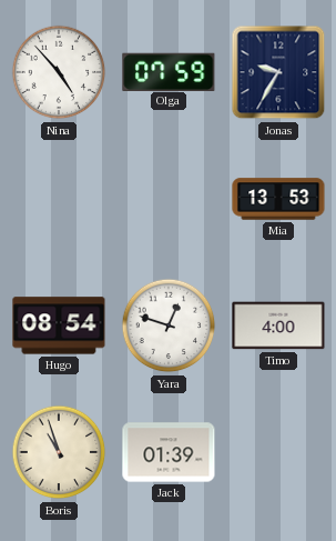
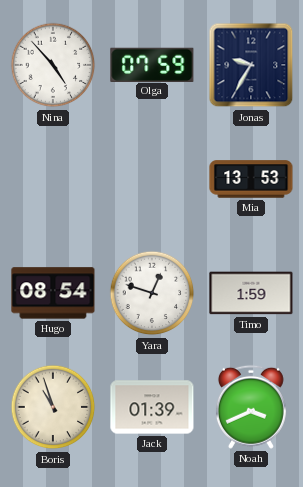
Timo: 4:00 -> 1:59 (251, 293)
Noah: none -> 3:41 (251, 407)
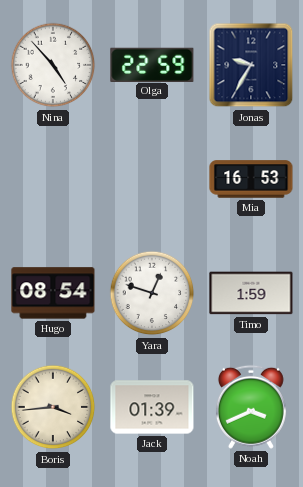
Olga: 07:59 -> 22:59 (152, 64)
Mia: 13:53 -> 16:53 (251, 179)
Boris: 10:57 -> 3:44 (53, 407)
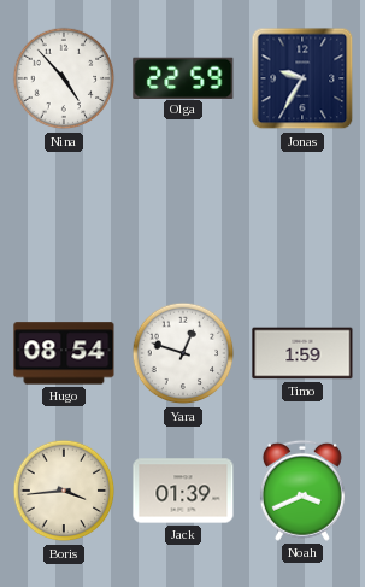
Mia: 16:53 -> none (251, 179)
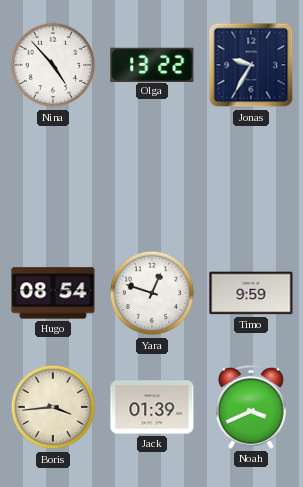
Olga: 22:59 -> 13:22 (152, 64)
Timo: 1:59 -> 9:59 (251, 293)
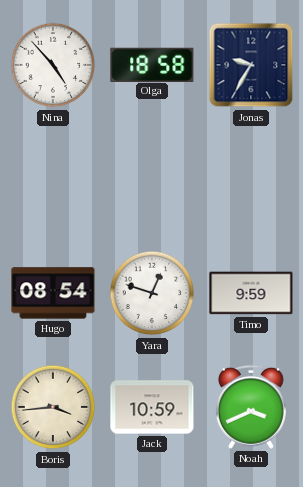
Olga: 13:22 -> 18:58 (152, 64)
Jack: 01:39 -> 10:59 (152, 407)
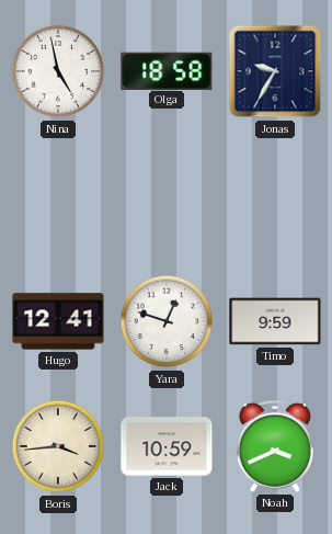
Nina: 4:53 -> 4:58 (58, 71)
Hugo: 08:54 -> 12:41 (58, 321)
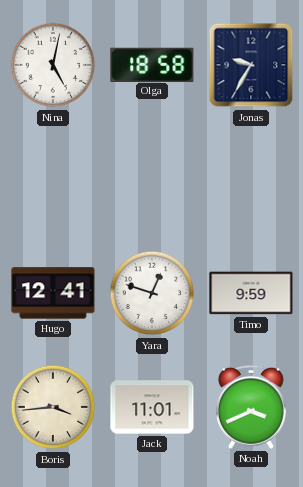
Nina: 4:58 -> 5:02 (53, 65)
Jack: 10:59 -> 11:01 (152, 407)
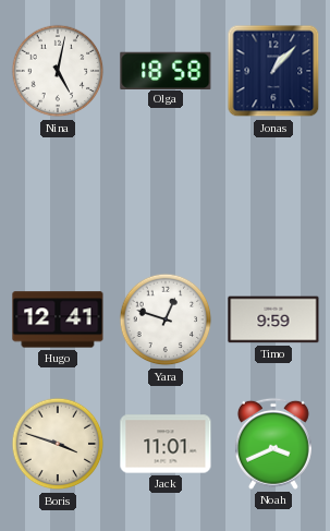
Jonas: 9:35 -> 1:07 (273, 71)
Boris: 3:44 -> 3:48 (58, 444)
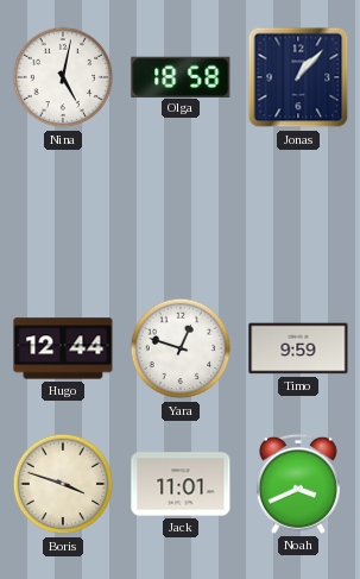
Hugo: 12:41 -> 12:44 (63, 348)
